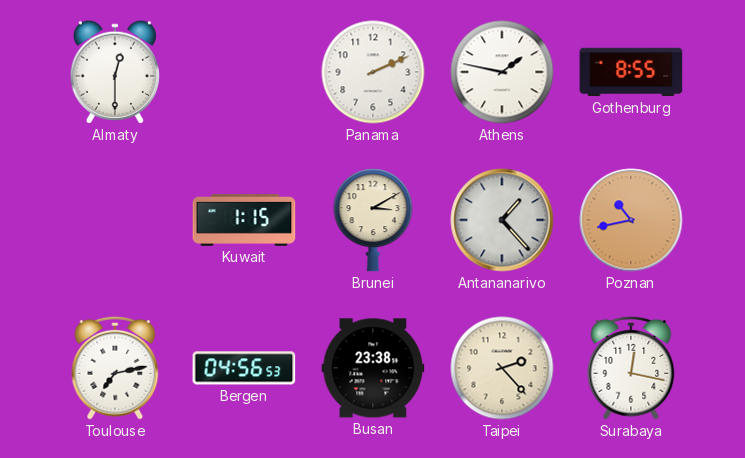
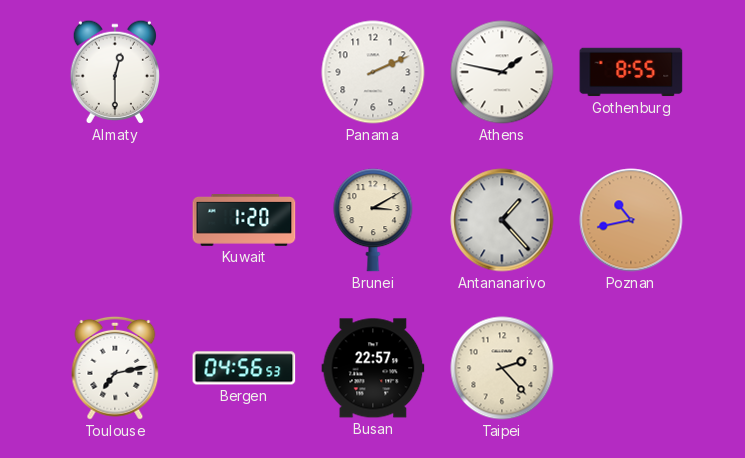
Kuwait: 1:15 -> 1:20 (244, 221)
Busan: 23:38 -> 22:57 (373, 368)
Surabaya: 12:17 -> none (631, 368)
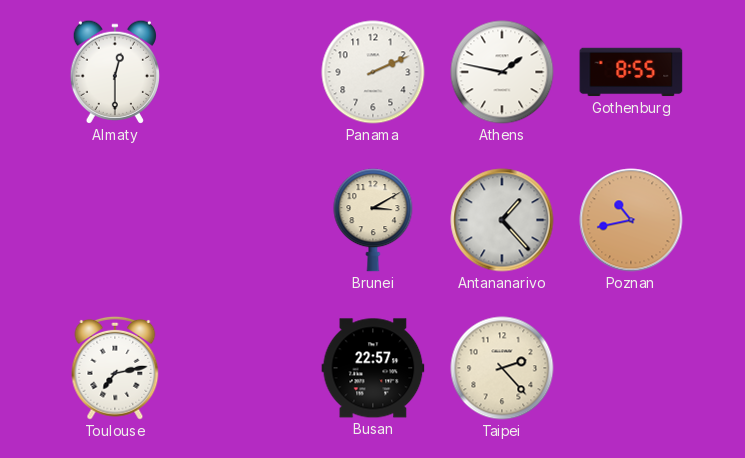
Kuwait: 1:20 -> none (244, 221)
Bergen: 04:56 -> none (244, 368)
